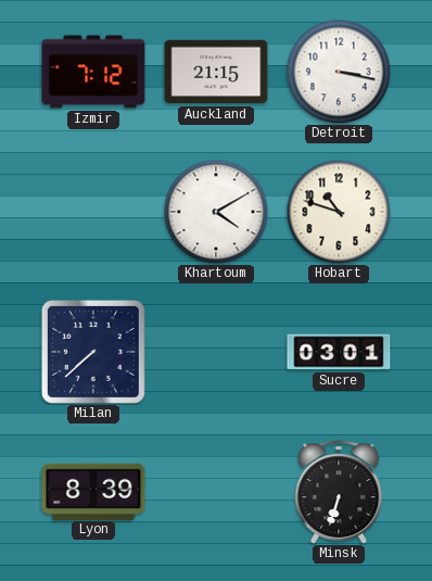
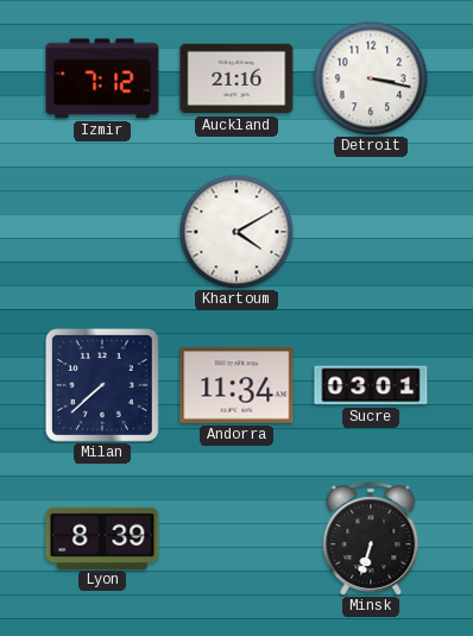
Auckland: 21:15 -> 21:16 (236, 78)
Hobart: 10:48 -> none (339, 212)
Andorra: none -> 11:34 (236, 385)
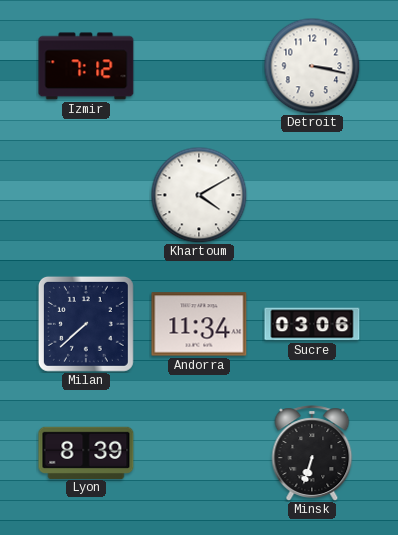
Auckland: 21:16 -> none (236, 78)
Sucre: 03:01 -> 03:06 (312, 324)
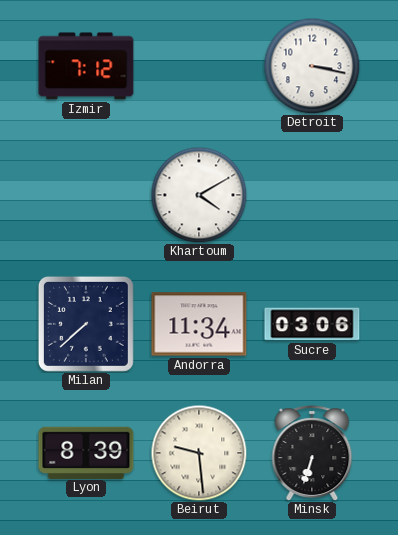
Beirut: none -> 9:29 (199, 453)
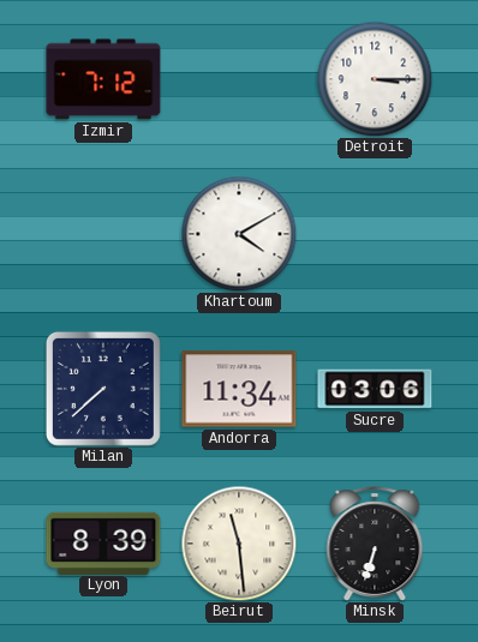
Detroit: 3:17 -> 3:15 (375, 79)
Beirut: 9:29 -> 11:29 (239, 544)
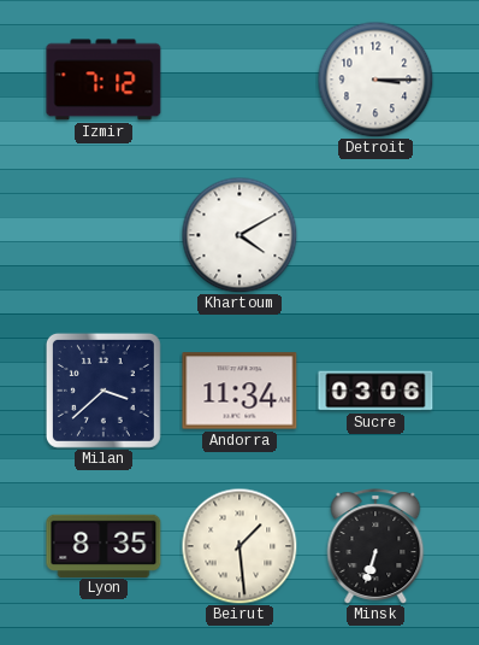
Milan: 7:38 -> 3:38 (104, 391)
Lyon: 8:39 -> 8:35 (104, 545)
Beirut: 11:29 -> 1:29 (239, 546)
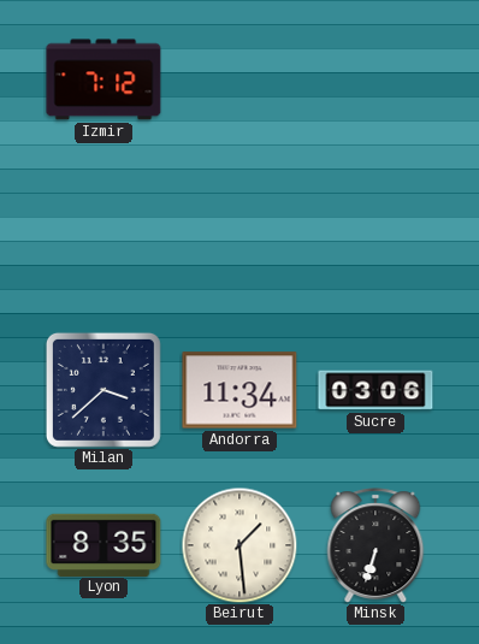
Detroit: 3:15 -> none (375, 80)
Khartoum: 4:10 -> none (239, 235)
